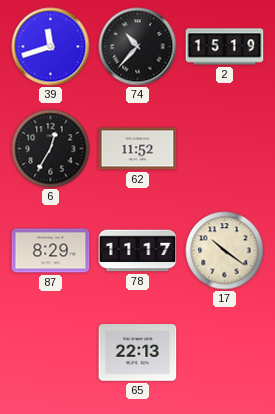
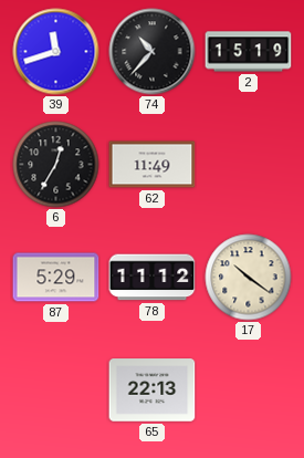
62: 11:52 -> 11:49 (153, 165)
87: 8:29 -> 5:29 (56, 278)
78: 11:17 -> 11:12 (153, 278)
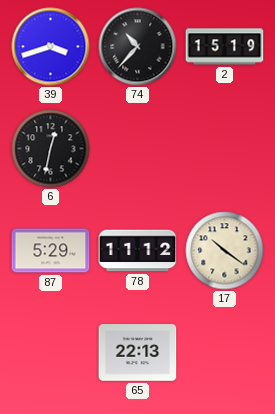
39: 11:42 -> 3:42 (51, 47)
6: 12:35 -> 12:32 (51, 149)
62: 11:49 -> none (153, 165)
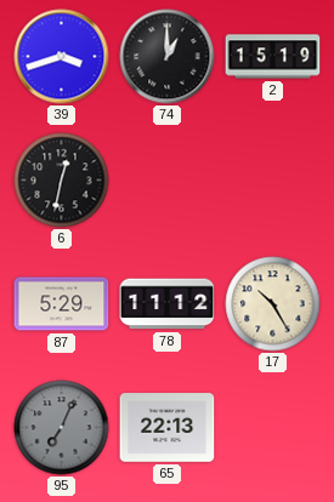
74: 10:37 -> 1:00 (168, 57)
17: 10:21 -> 10:25 (273, 304)
95: none -> 7:04 (62, 428)
